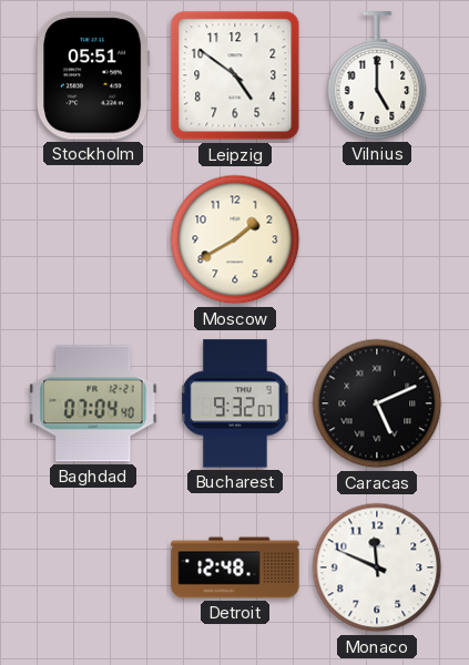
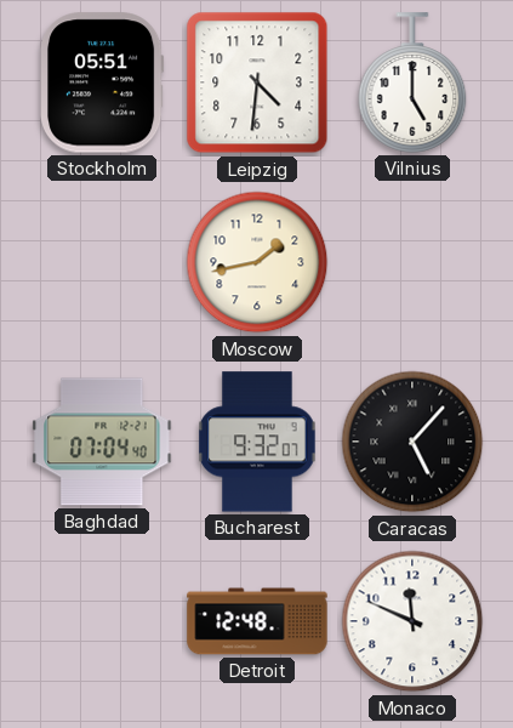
Leipzig: 4:51 -> 4:31 (257, 83)
Moscow: 1:40 -> 1:43 (257, 262)
Caracas: 5:11 -> 5:07 (412, 442)
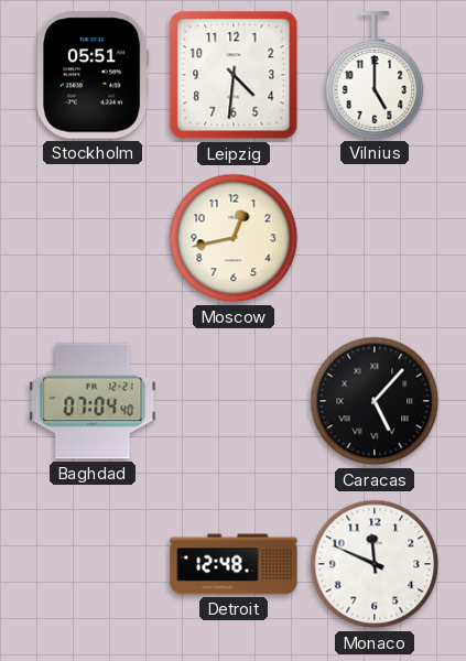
Moscow: 1:43 -> 12:43 (234, 238)
Bucharest: 9:32 -> none (257, 442)
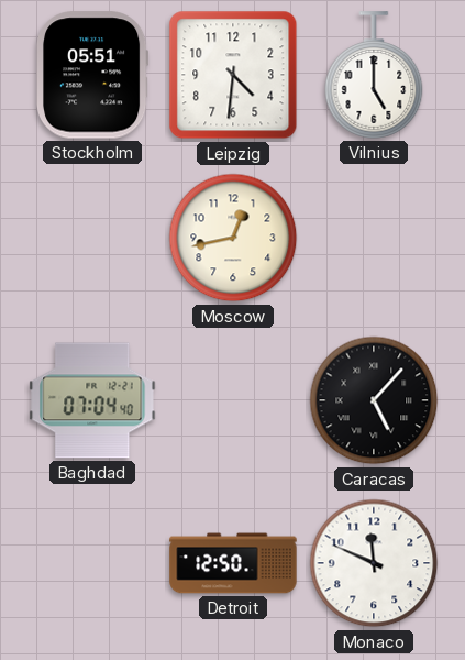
Detroit: 12:48 -> 12:50 (233, 563)
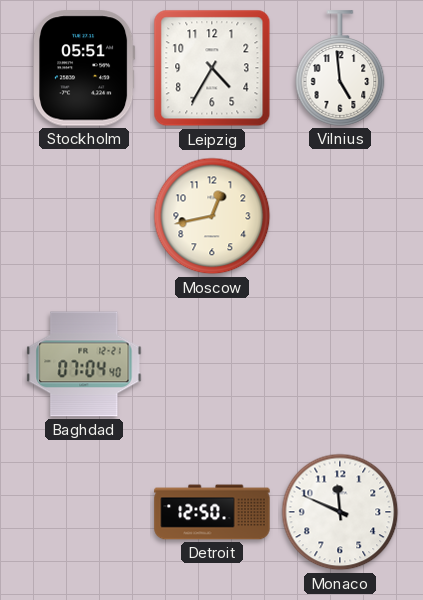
Leipzig: 4:31 -> 4:35 (212, 68)
Vilnius: 5:00 -> 4:59 (340, 68)
Caracas: 5:07 -> none (374, 400)
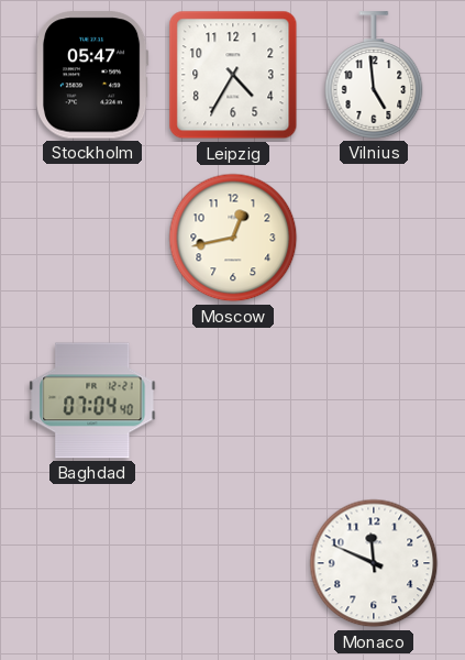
Stockholm: 05:51 -> 05:47 (93, 75)
Detroit: 12:50 -> none (212, 512)
